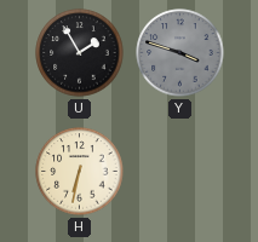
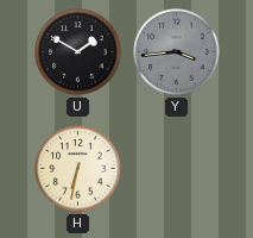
U: 1:55 -> 1:50 (78, 52)
Y: 3:48 -> 3:44 (177, 52)
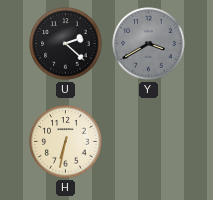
U: 1:50 -> 2:22 (66, 44)
Y: 3:44 -> 3:40 (149, 44)
